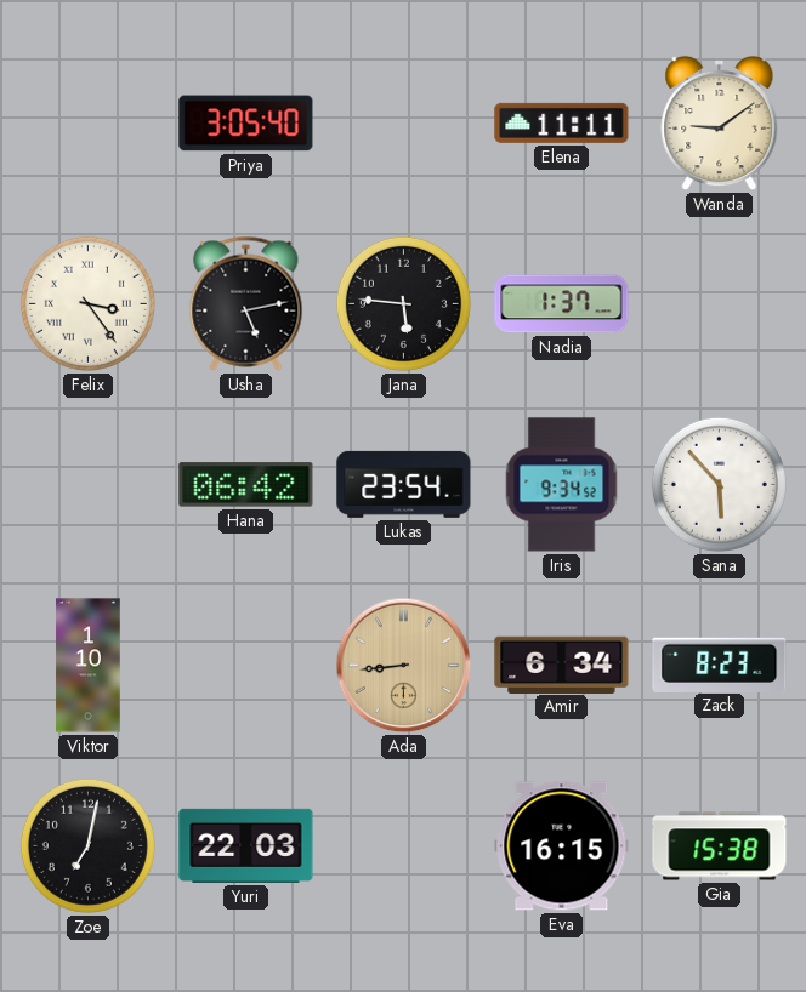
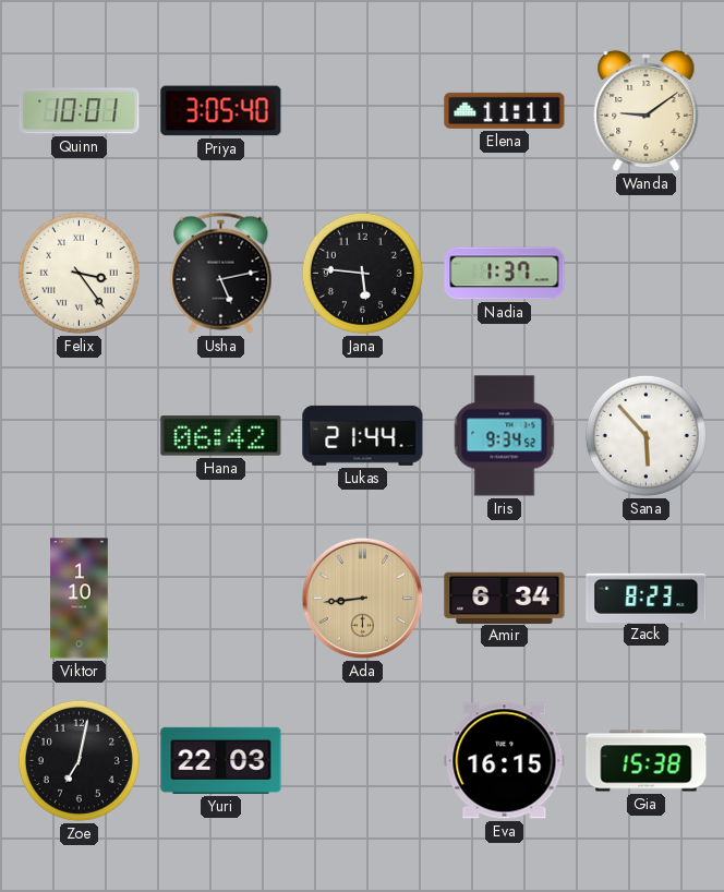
Quinn: none -> 10:01 (80, 111)
Lukas: 23:54 -> 21:44 (363, 435)
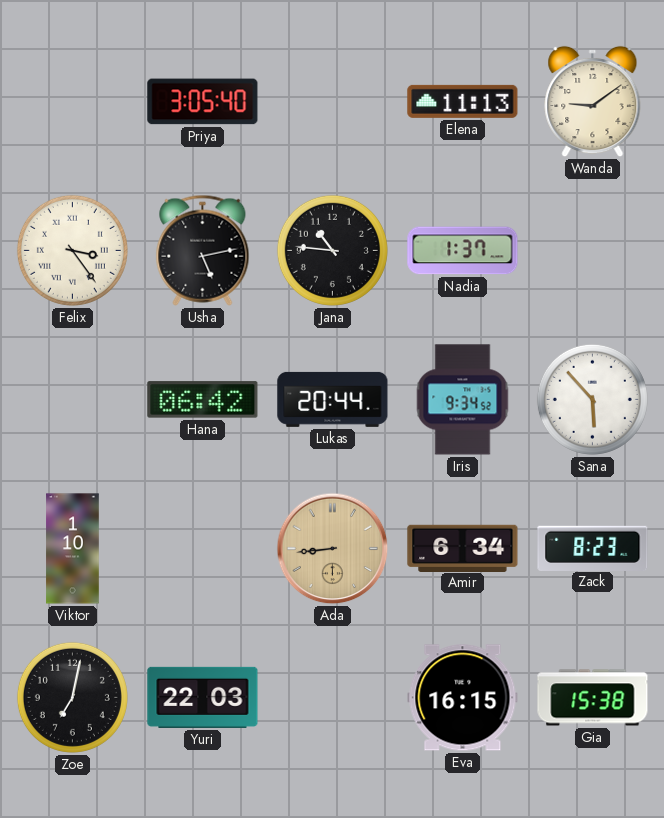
Quinn: 10:01 -> none (80, 111)
Elena: 11:11 -> 11:13 (463, 101)
Jana: 5:46 -> 10:46 (332, 250)
Lukas: 21:44 -> 20:44 (333, 399)
